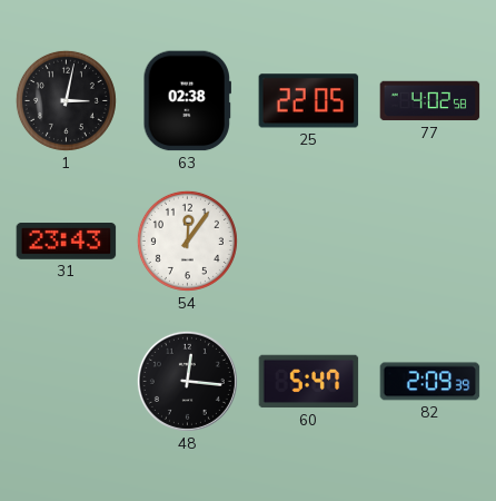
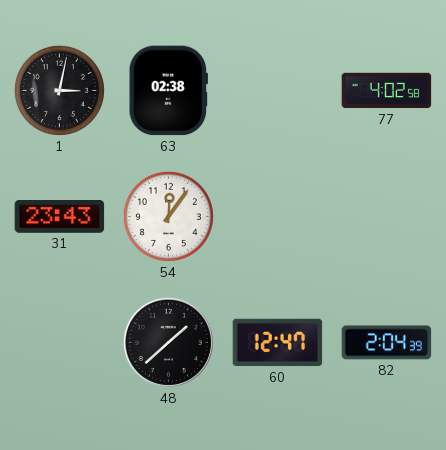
25: 22:05 -> none (309, 101)
48: 12:16 -> 1:38 (168, 342)
60: 5:47 -> 12:47 (278, 343)
82: 2:09 -> 2:04 (387, 343)
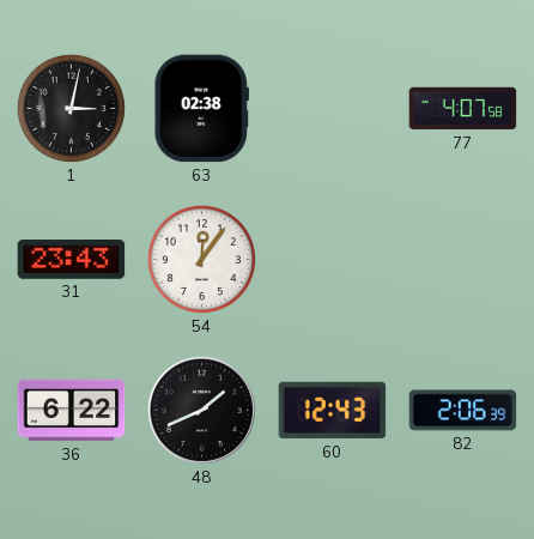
77: 4:02 -> 4:07 (463, 109)
36: none -> 6:22 (72, 411)
48: 1:38 -> 1:41 (201, 410)
60: 12:47 -> 12:43 (333, 411)
82: 2:04 -> 2:06 (463, 411)
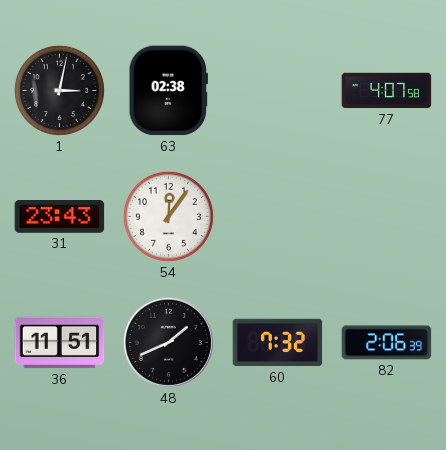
36: 6:22 -> 11:51 (60, 343)
60: 12:43 -> 7:32 (278, 343)
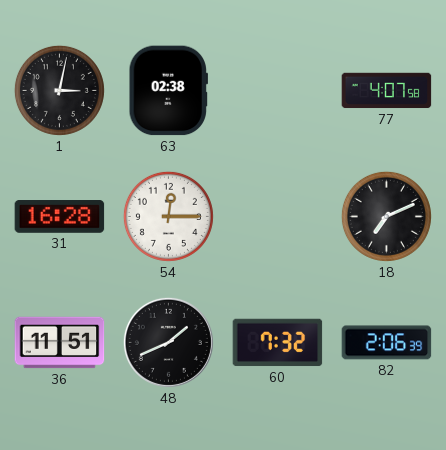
31: 23:43 -> 16:28 (60, 217)
54: 12:06 -> 12:15 (168, 216)
18: none -> 7:11 (386, 216)
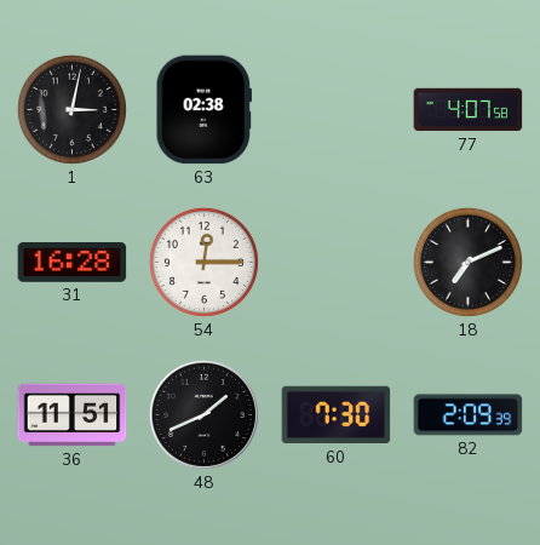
60: 7:32 -> 7:30 (337, 415)
82: 2:06 -> 2:09 (469, 415)
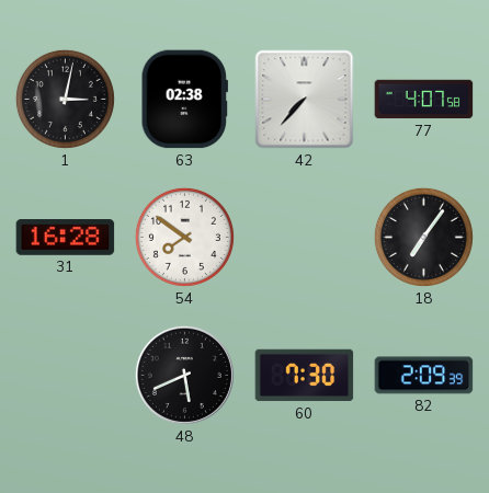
42: none -> 7:37 (305, 100)
54: 12:15 -> 7:51 (184, 237)
18: 7:11 -> 7:06 (423, 237)
36: 11:51 -> none (73, 415)
48: 1:41 -> 5:41 (184, 375)
